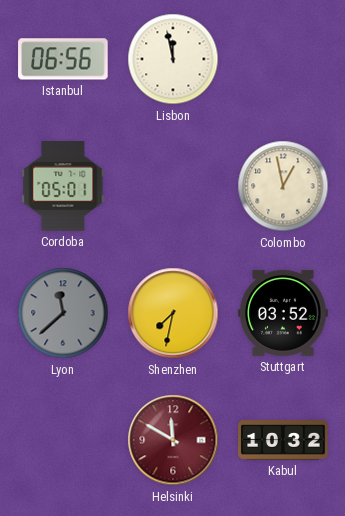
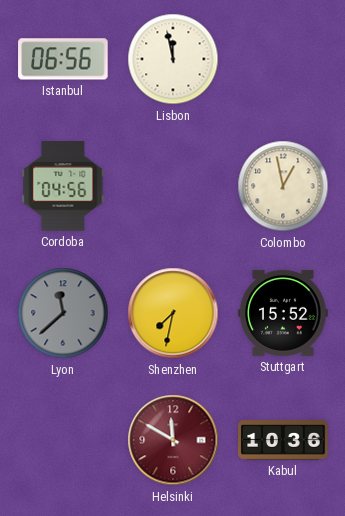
Cordoba: 05:01 -> 04:56 (63, 186)
Stuttgart: 03:52 -> 15:52 (283, 313)
Kabul: 10:32 -> 10:36 (283, 440)
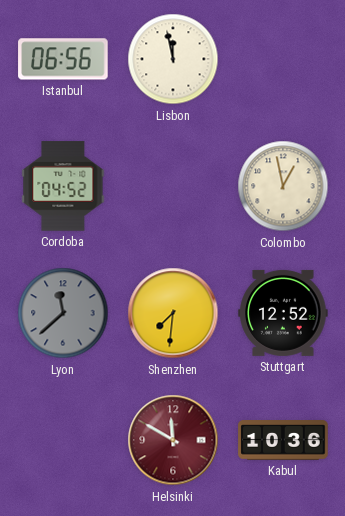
Cordoba: 04:56 -> 04:52 (63, 186)
Shenzhen: 7:32 -> 7:31 (173, 313)
Stuttgart: 15:52 -> 12:52 (283, 313)
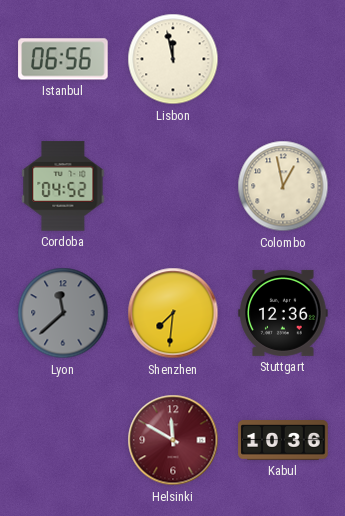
Stuttgart: 12:52 -> 12:36 (283, 313)
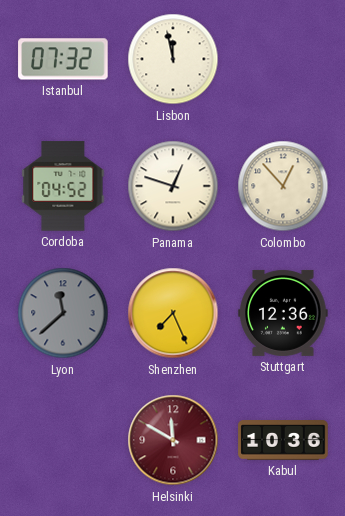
Istanbul: 06:56 -> 07:32 (63, 59)
Panama: none -> 12:48 (173, 186)
Colombo: 12:58 -> 12:53 (283, 186)
Shenzhen: 7:31 -> 7:26 (173, 313)
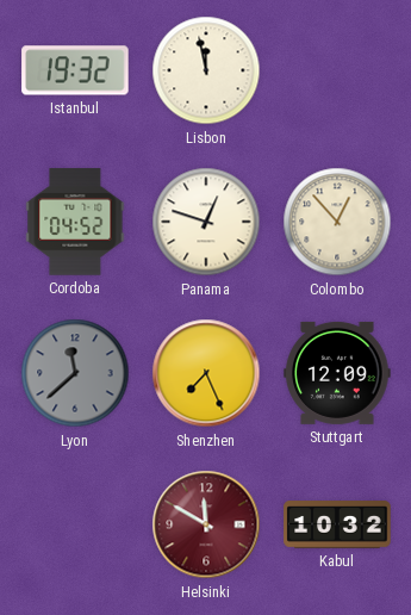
Istanbul: 07:32 -> 19:32 (75, 70)
Stuttgart: 12:36 -> 12:09 (337, 373)
Kabul: 10:36 -> 10:32 (337, 524)
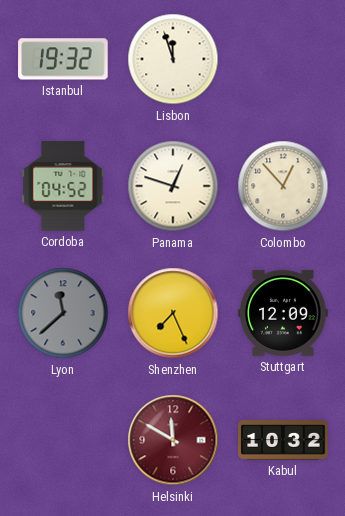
Lisbon: 11:58 -> 11:57 (173, 59)
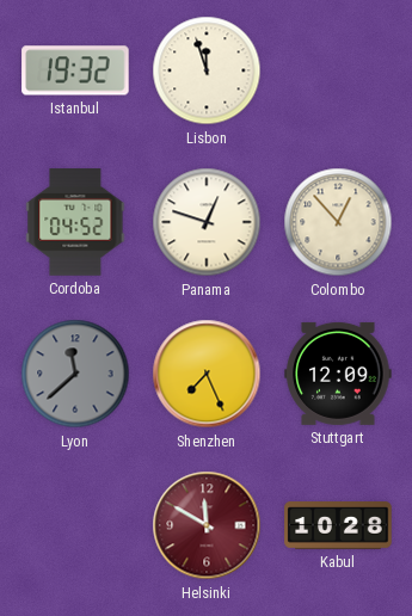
Kabul: 10:32 -> 10:28 (338, 525)
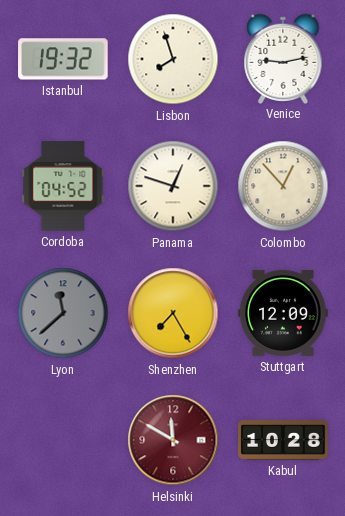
Lisbon: 11:57 -> 7:57 (173, 59)
Venice: none -> 9:13 (283, 58)
Shenzhen: 7:26 -> 7:25 (173, 313)
